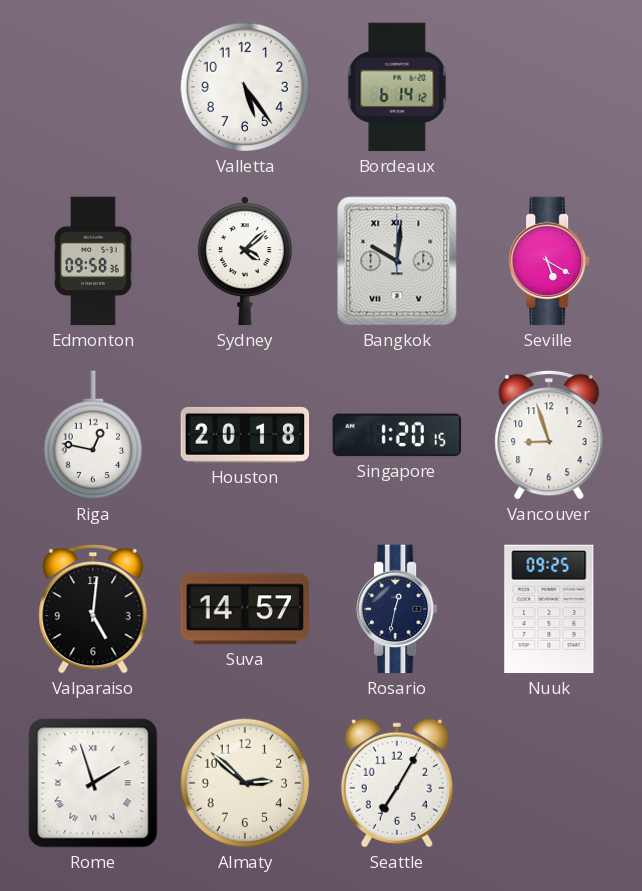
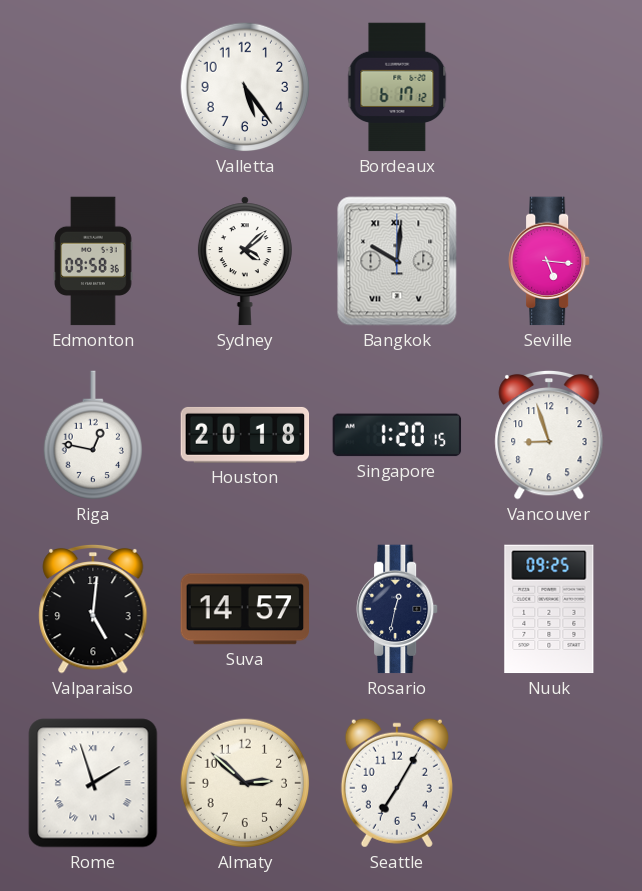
Bordeaux: 6:14 -> 6:17 (397, 87)
Seville: 5:20 -> 5:16 (550, 261)
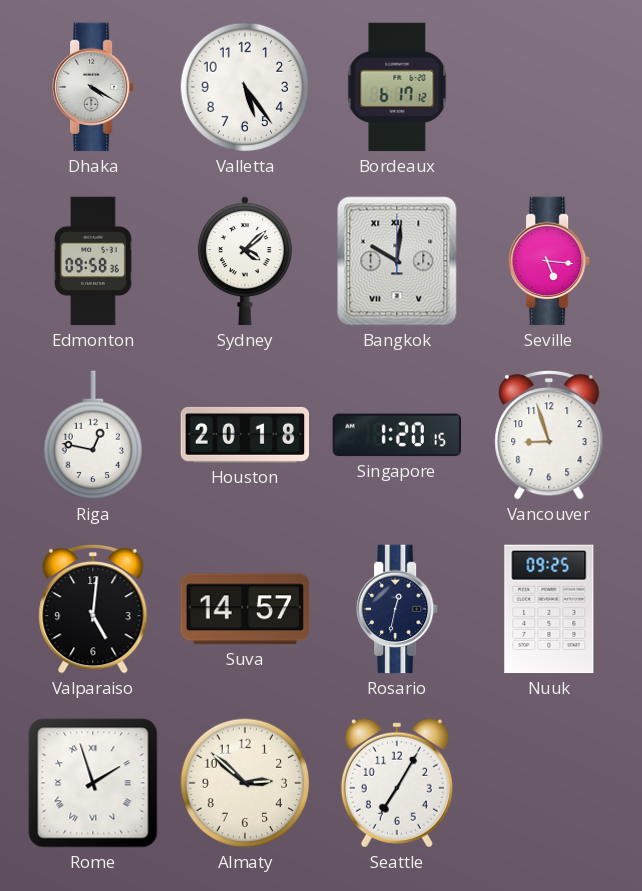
Dhaka: none -> 4:20 (94, 87)
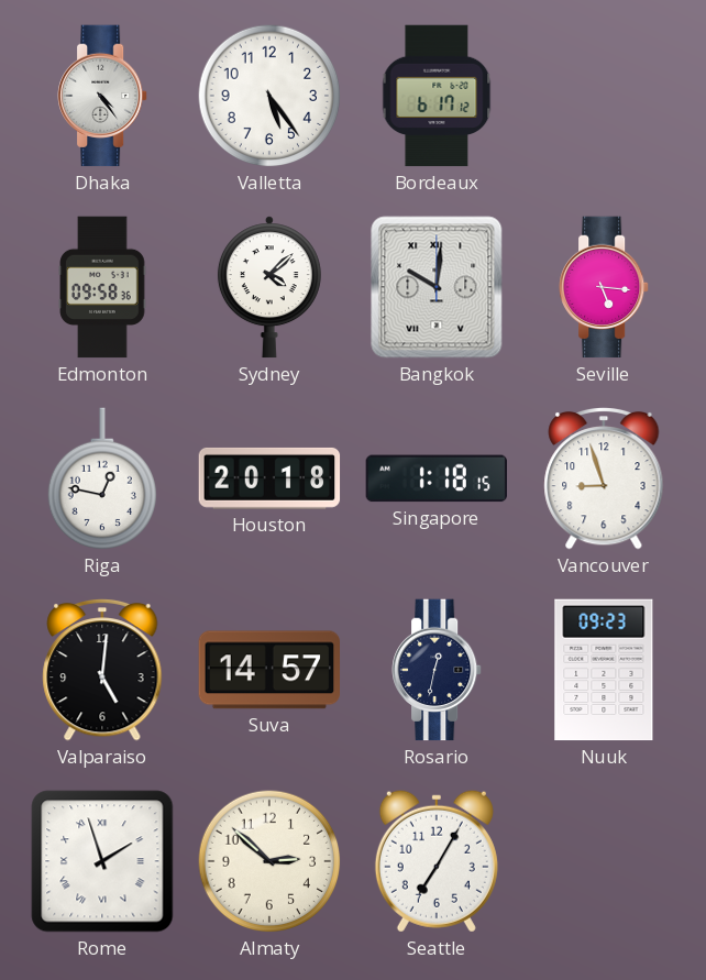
Dhaka: 4:20 -> 4:24 (103, 96)
Singapore: 1:20 -> 1:18 (437, 478)
Nuuk: 09:25 -> 09:23 (604, 670)
